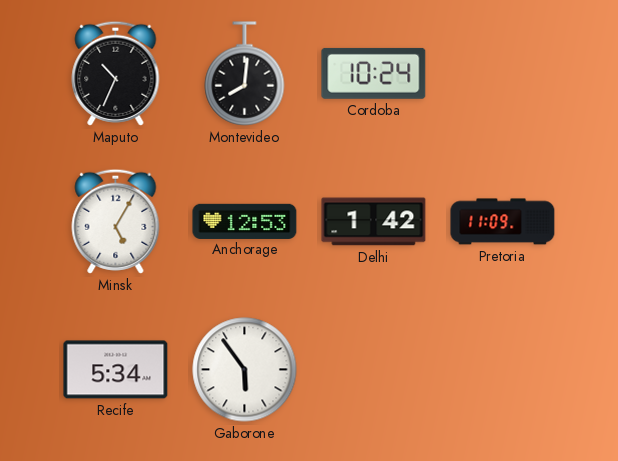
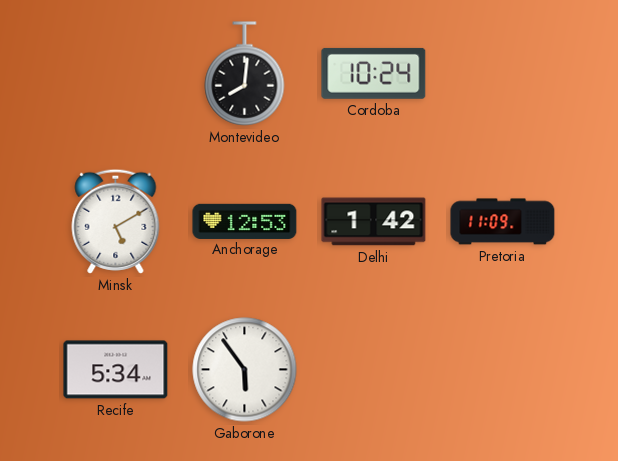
Maputo: 10:34 -> none (116, 73)
Minsk: 5:05 -> 5:10 (116, 221)
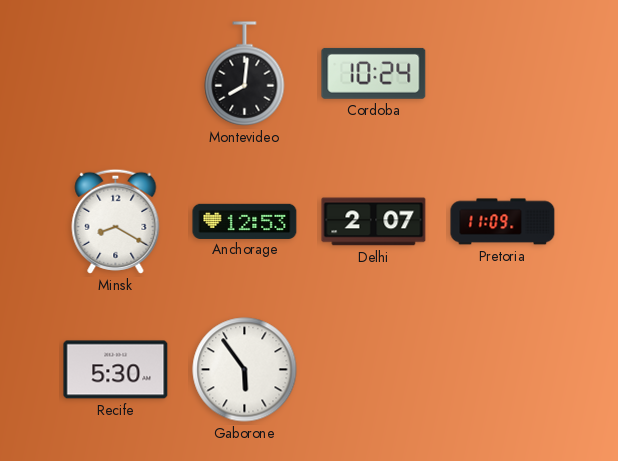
Minsk: 5:10 -> 8:20 (116, 221)
Delhi: 1:42 -> 2:07 (374, 222)
Recife: 5:34 -> 5:30 (116, 370)
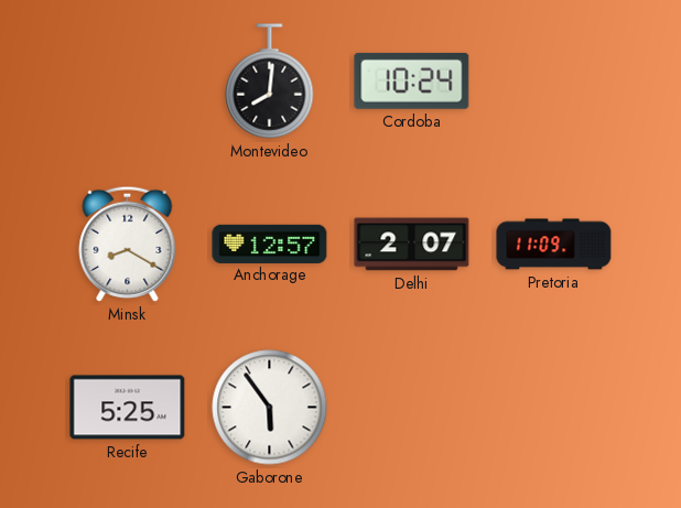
Anchorage: 12:53 -> 12:57 (270, 244)
Recife: 5:30 -> 5:25 (128, 408)
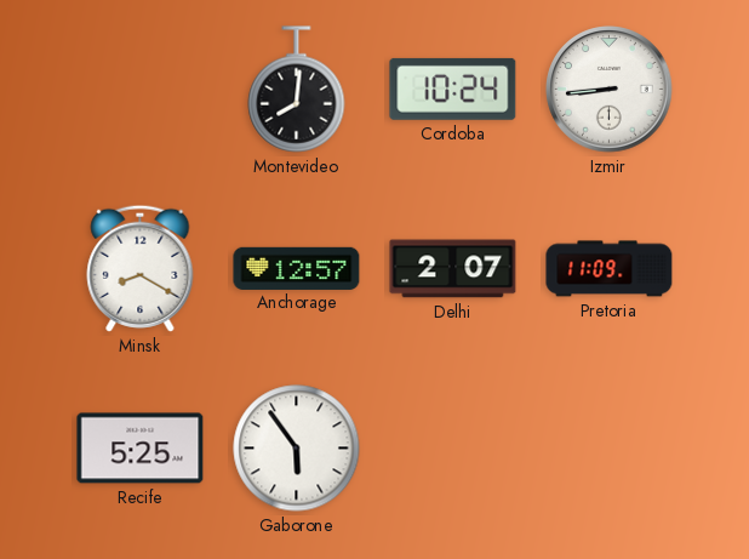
Izmir: none -> 8:44 (610, 90)
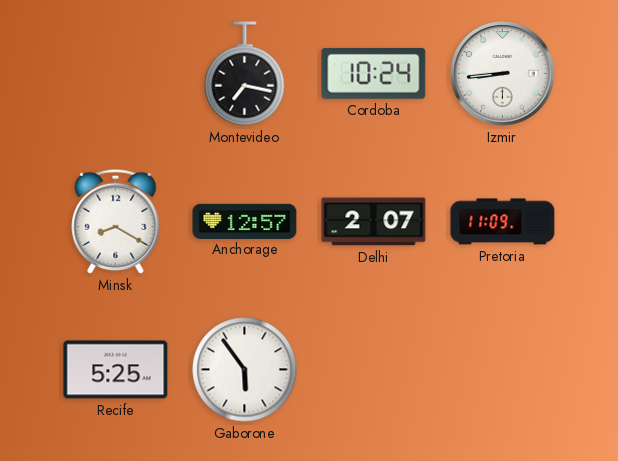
Montevideo: 8:01 -> 7:17 (245, 74)
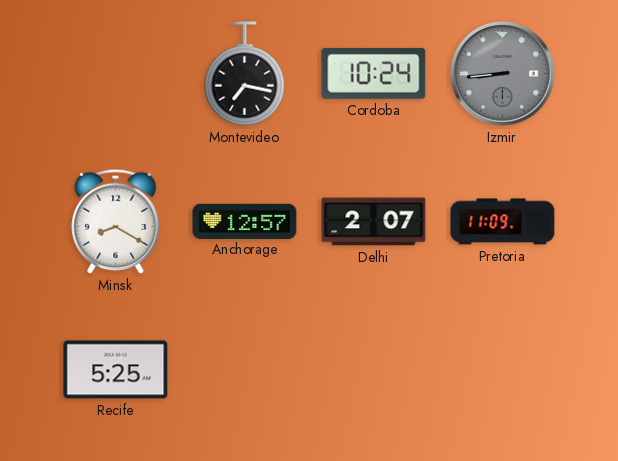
Izmir dial: white -> grey (503, 74)
Gaborone: 5:54 -> none (245, 370)
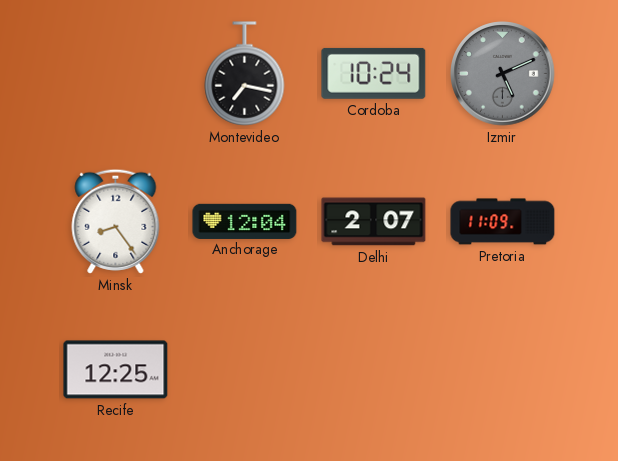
Izmir: 8:44 -> 5:11 (503, 74)
Minsk: 8:20 -> 8:24 (116, 221)
Anchorage: 12:57 -> 12:04 (245, 221)
Recife: 5:25 -> 12:25 (116, 370)
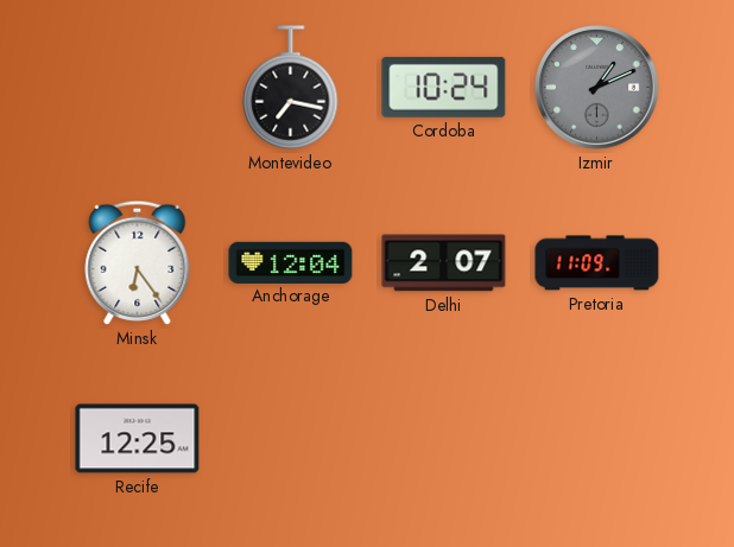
Izmir: 5:11 -> 1:11 (597, 88)
Minsk: 8:24 -> 6:24 (138, 262)
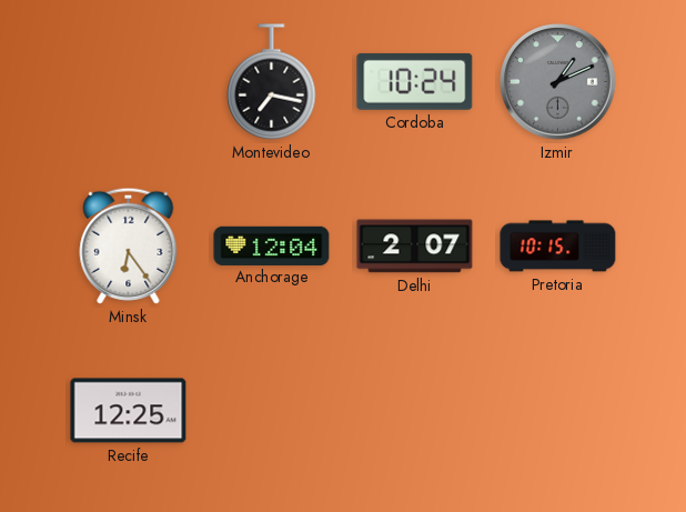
Pretoria: 11:09 -> 10:15 (558, 247)
